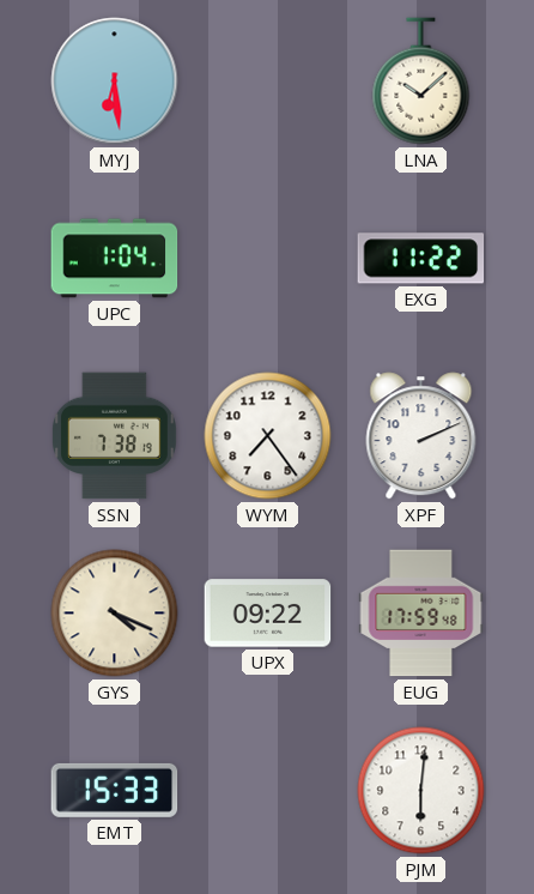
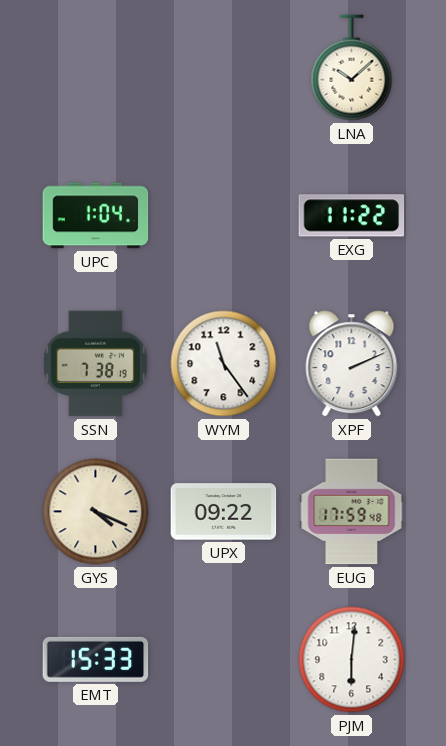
MYJ: 6:29 -> none (115, 81)
WYM: 7:24 -> 11:24 (224, 364)
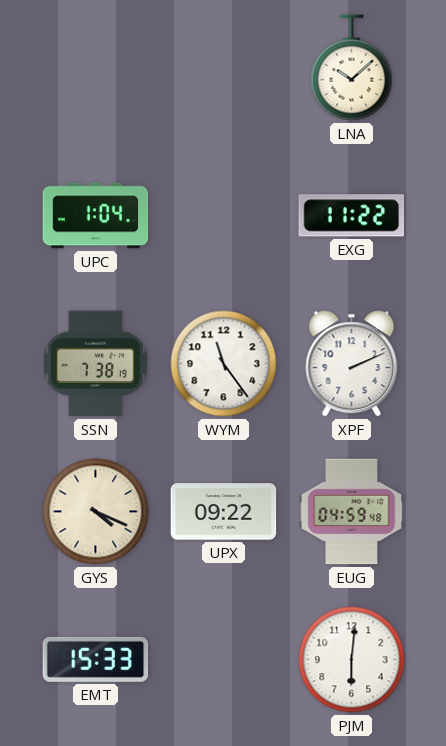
EUG: 17:59 -> 04:59 (352, 512)
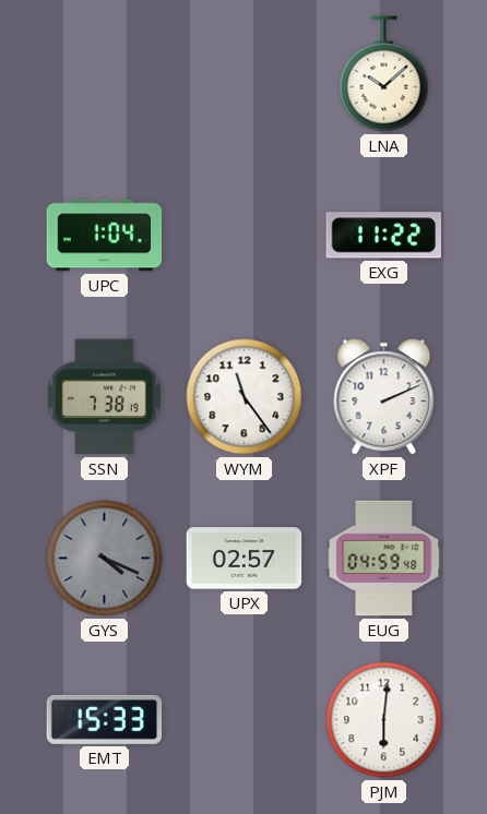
GYS dial: cream -> grey (105, 559)
UPX: 09:22 -> 02:57 (245, 559)
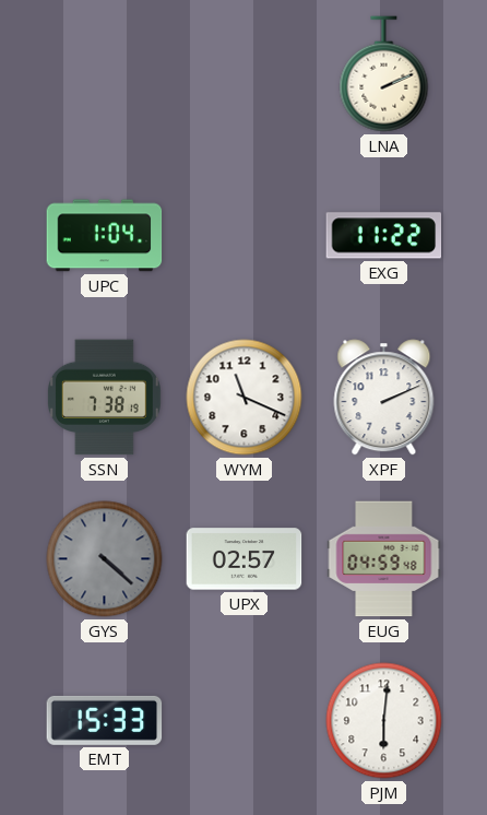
LNA: 10:08 -> 2:11 (384, 74)
WYM: 11:24 -> 11:19 (245, 398)
GYS: 4:19 -> 4:22 (105, 559)
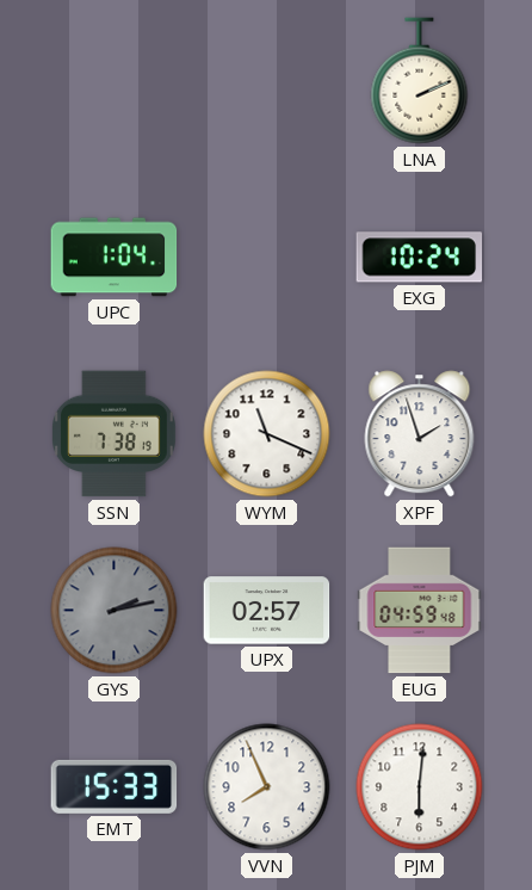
EXG: 11:22 -> 10:24 (420, 258)
XPF: 2:11 -> 1:57 (420, 434)
GYS: 4:22 -> 2:13 (115, 611)
VVN: none -> 7:56 (267, 787)
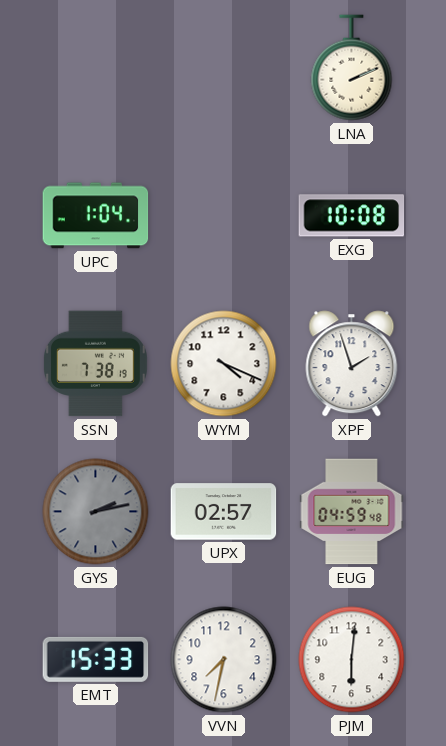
EXG: 10:24 -> 10:08 (352, 216)
WYM: 11:19 -> 4:19 (224, 364)
VVN: 7:56 -> 7:32 (224, 660)
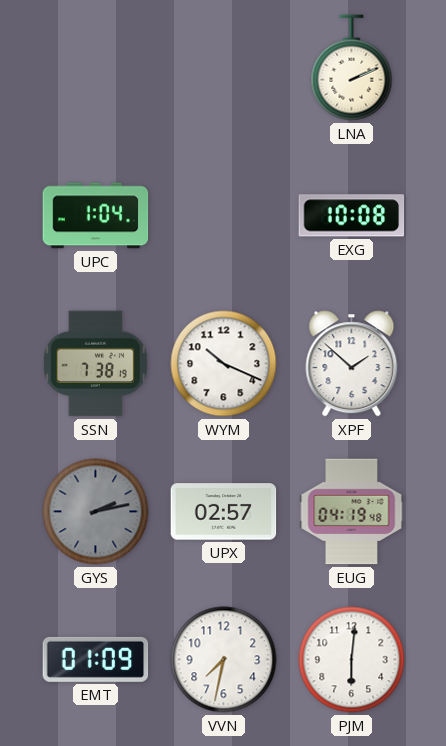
WYM: 4:19 -> 10:19 (224, 364)
XPF: 1:57 -> 1:52 (352, 364)
EUG: 04:59 -> 04:19 (352, 512)
EMT: 15:33 -> 01:09 (96, 659)
